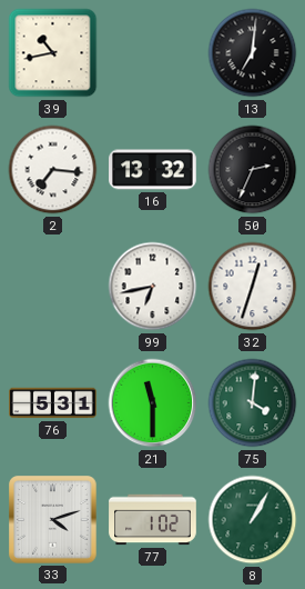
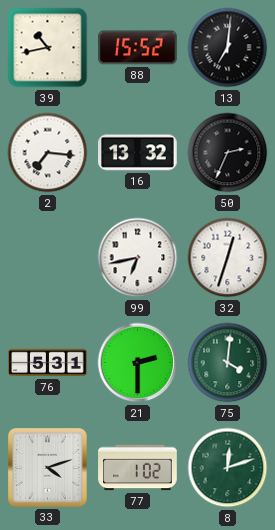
88: none -> 15:52 (138, 48)
21: 11:30 -> 2:30 (138, 363)
8: 1:05 -> 12:12 (228, 468)
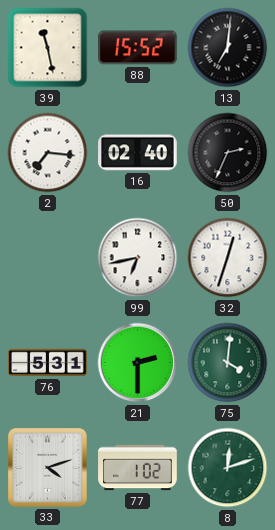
39: 10:43 -> 11:28 (48, 48)
16: 13:32 -> 02:40 (138, 153)
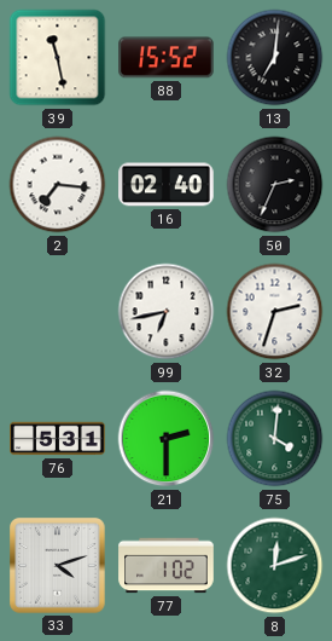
32: 12:33 -> 2:33 (275, 312)
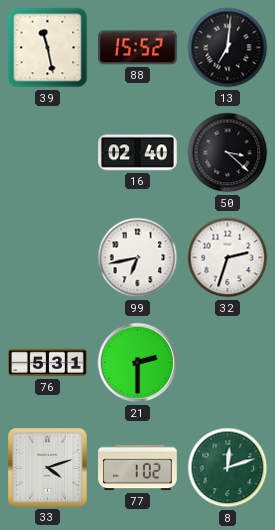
2: 7:16 -> none (58, 185)
50: 2:34 -> 3:22 (228, 153)
75: 4:01 -> none (275, 439)
